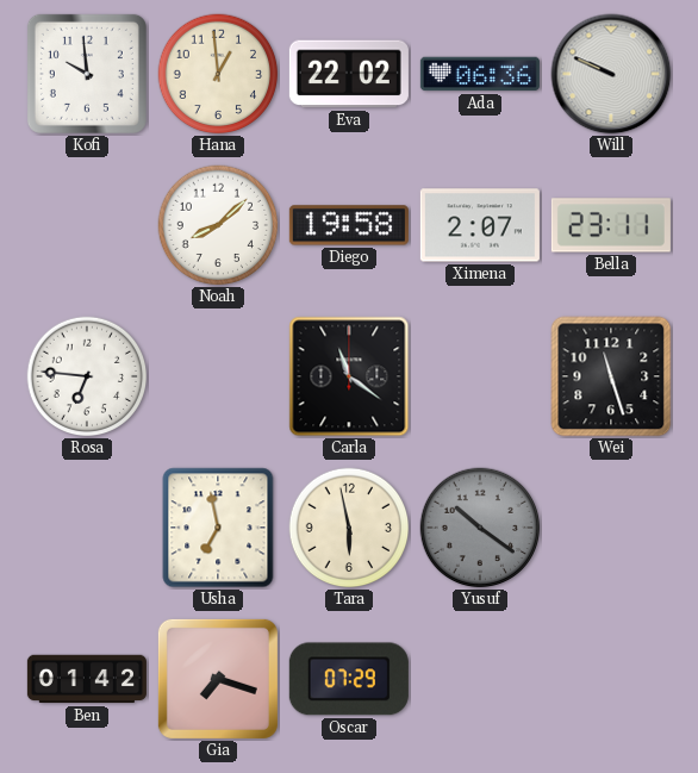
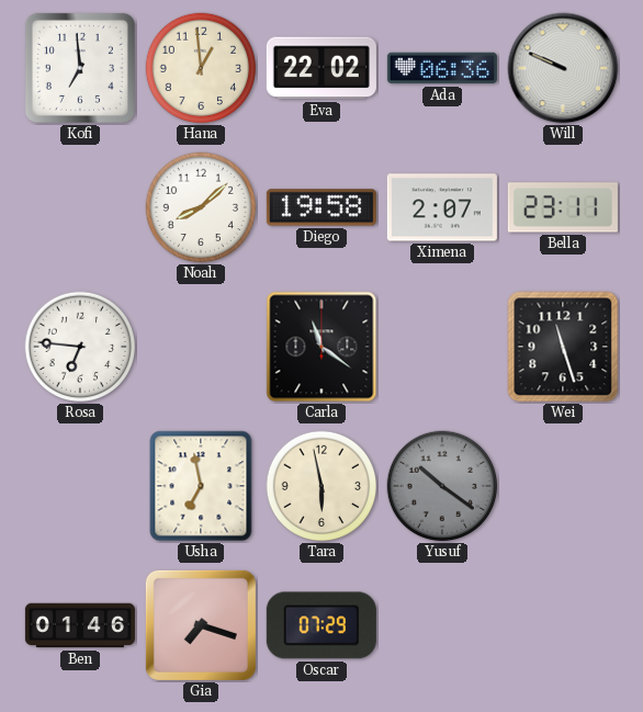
Kofi: 9:59 -> 6:59 (80, 68)
Ben: 01:42 -> 01:46 (80, 625)
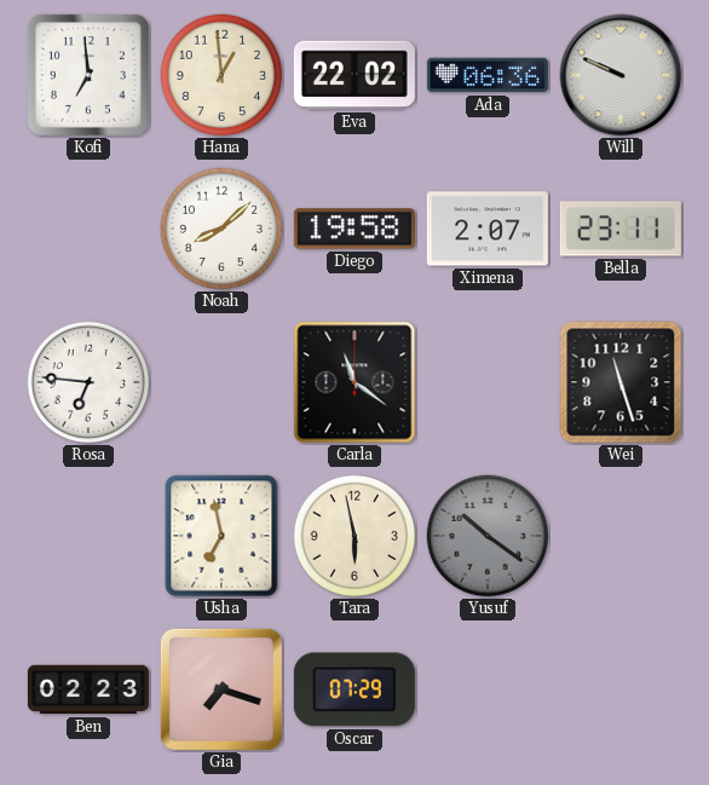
Ben: 01:46 -> 02:23 (88, 689)
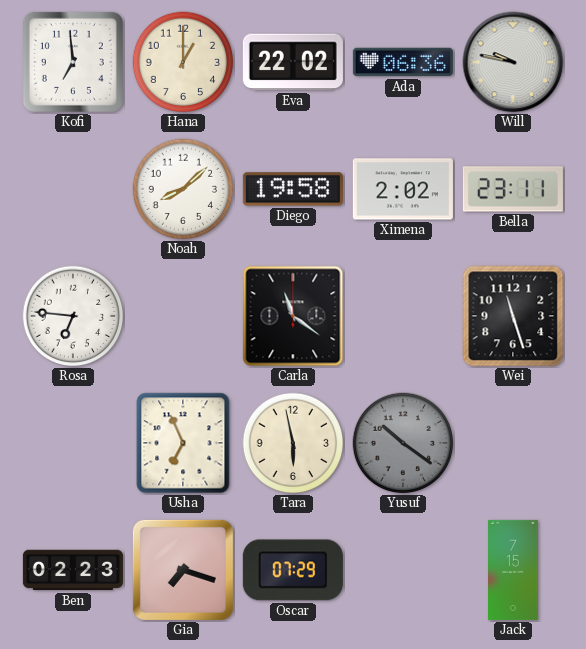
Hana: 12:59 -> 1:00 (183, 62)
Will: 9:49 -> 9:47 (513, 62)
Ximena: 2:07 -> 2:02 (403, 189)
Usha: 6:58 -> 6:56 (183, 443)
Jack: none -> 7:15 (514, 570)
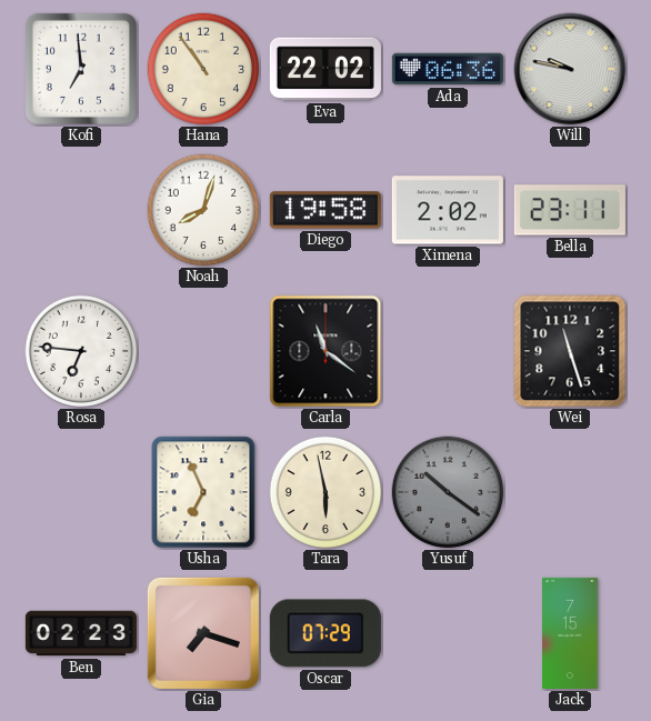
Hana: 1:00 -> 10:54 (203, 69)
Noah: 8:08 -> 8:03 (203, 210)
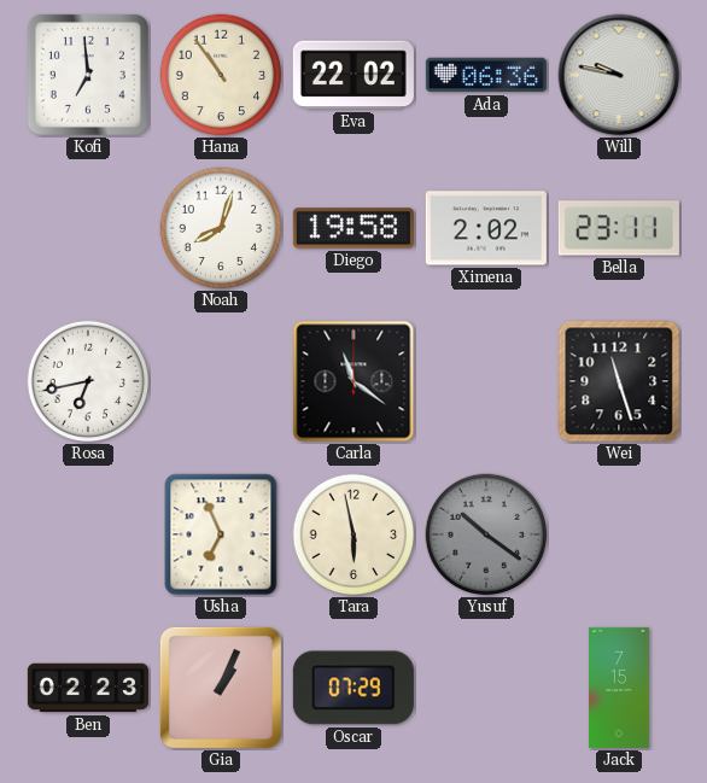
Rosa: 6:46 -> 6:43 (88, 381)
Gia: 7:18 -> 1:04 (221, 688)
